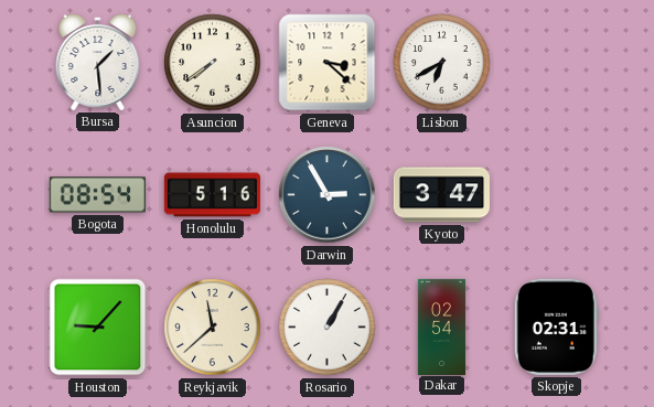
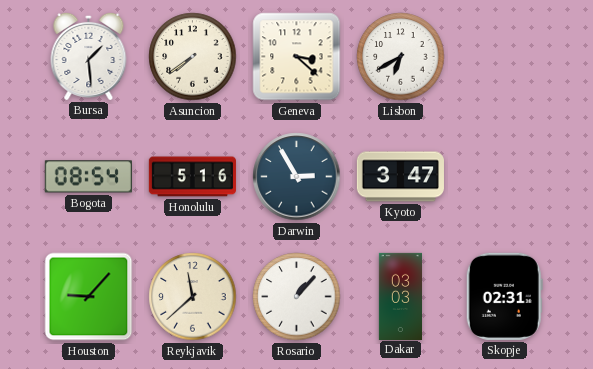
Rosario: 1:05 -> 1:07 (297, 297)
Dakar: 02:54 -> 03:03 (400, 296)
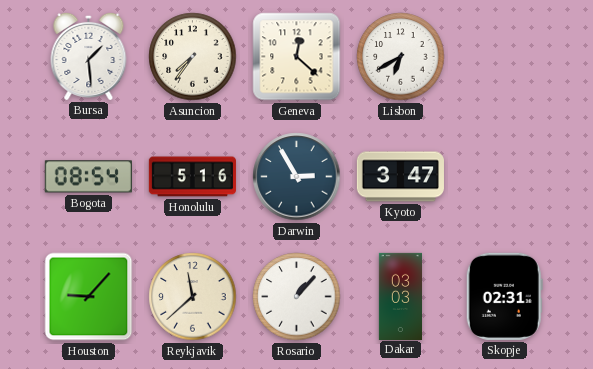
Asuncion: 7:39 -> 7:36 (193, 57)
Geneva: 3:22 -> 12:22 (297, 57)
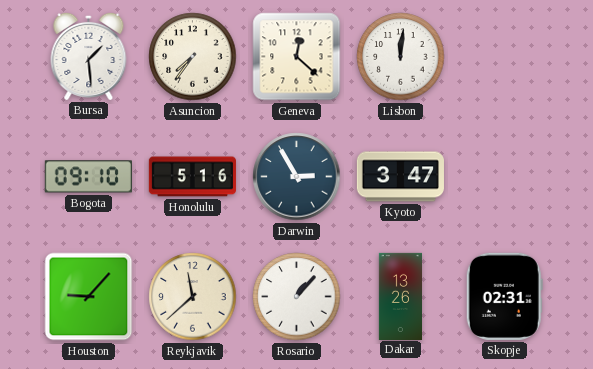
Lisbon: 6:40 -> 12:01 (401, 57)
Bogota: 08:54 -> 09:10 (88, 177)
Dakar: 03:03 -> 13:26 (400, 296)
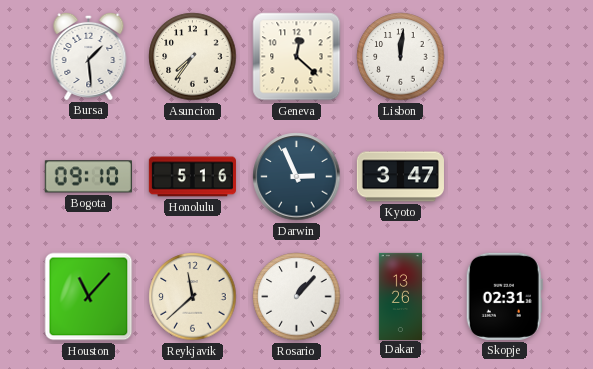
Darwin: 2:55 -> 2:56 (297, 177)
Houston: 9:07 -> 11:07 (89, 297)
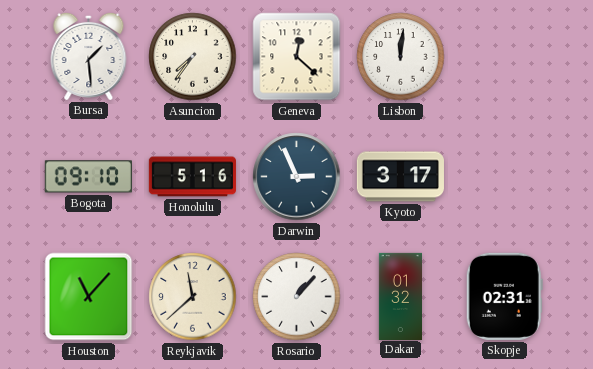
Kyoto: 3:47 -> 3:17 (400, 177)
Dakar: 13:26 -> 01:32 (400, 296)
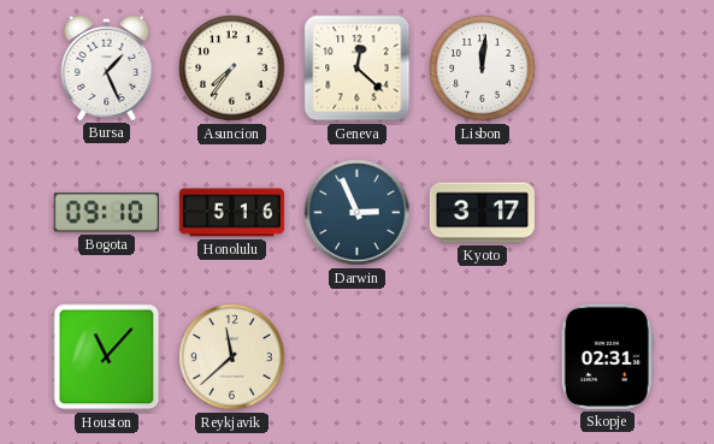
Bursa: 1:29 -> 1:26 (107, 67)
Rosario: 1:07 -> none (297, 297)
Dakar: 01:32 -> none (400, 296)
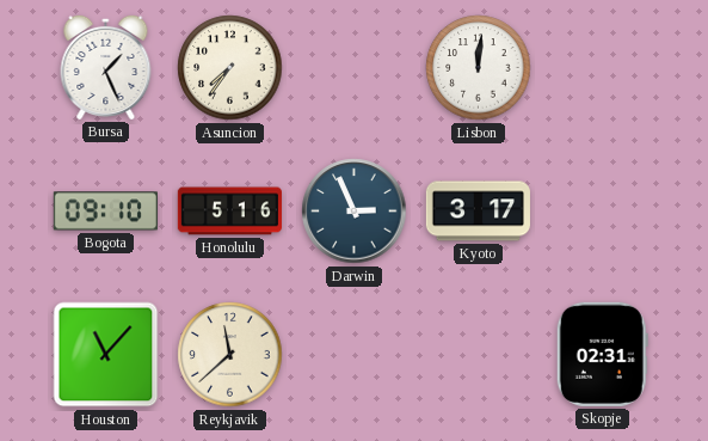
Geneva: 12:22 -> none (358, 69)
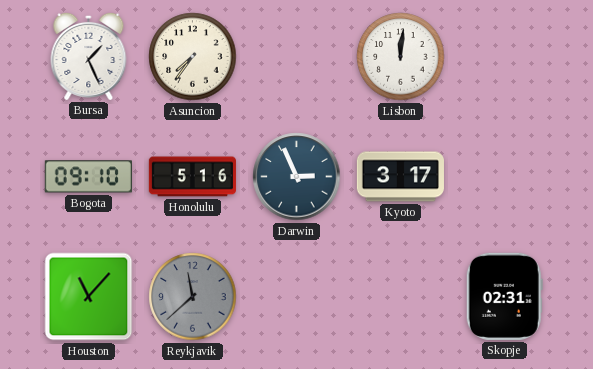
Reykjavik dial: cream -> grey (193, 297)
